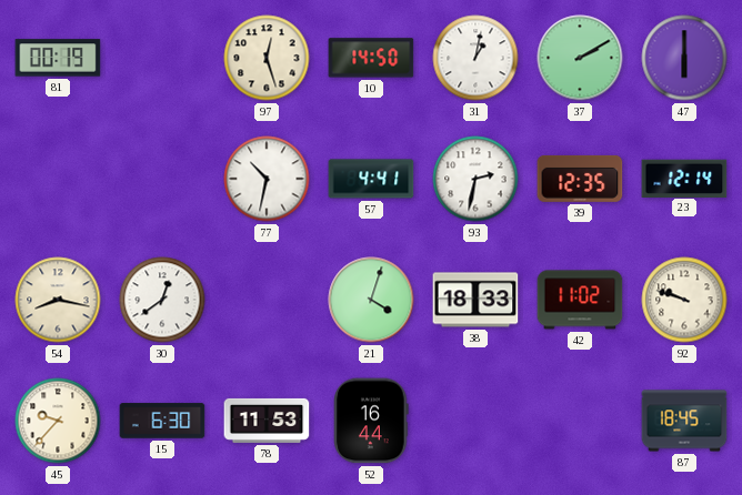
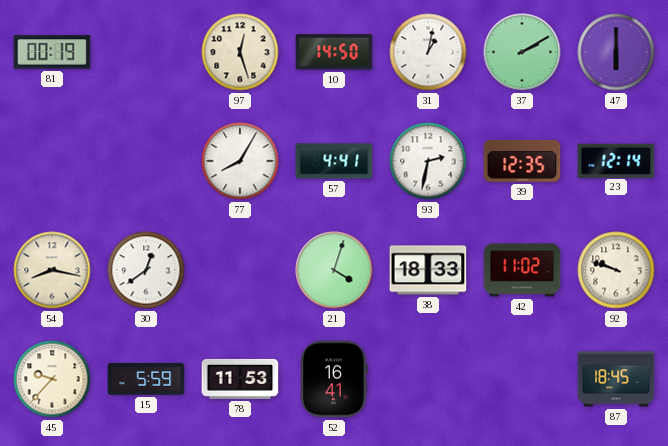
77: 10:32 -> 8:05 (240, 161)
15: 6:30 -> 5:59 (146, 379)
52: 16:44 -> 16:41 (334, 379)
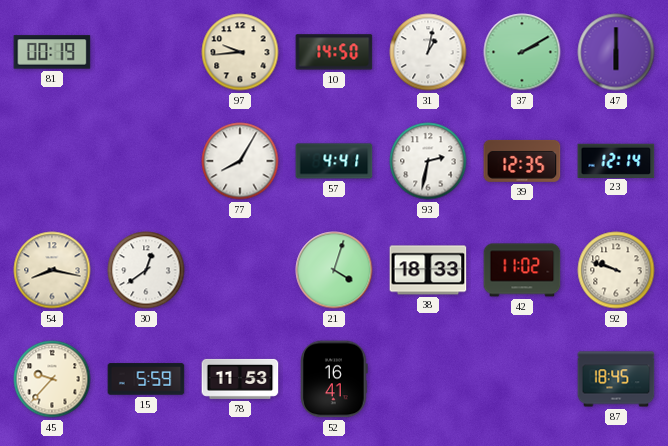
97: 12:27 -> 9:44 (240, 52)
